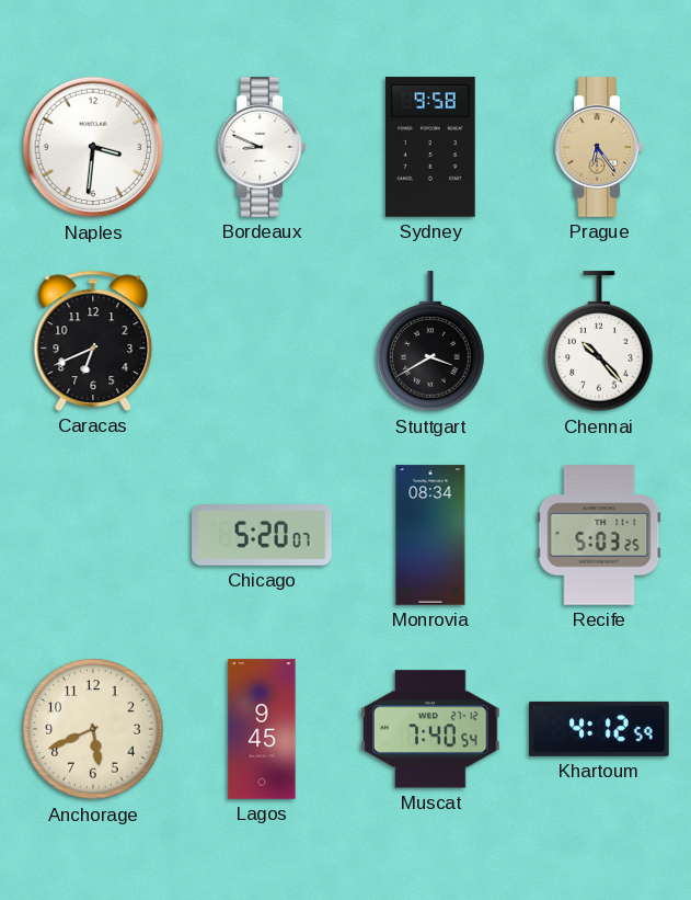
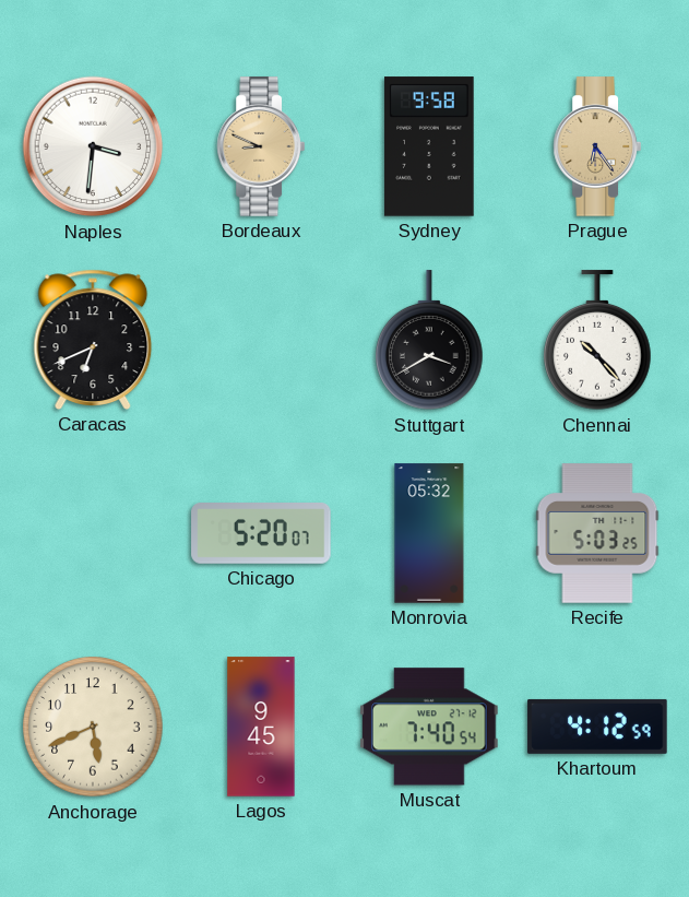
Bordeaux dial: white -> champagne (260, 146)
Monrovia: 08:34 -> 05:32 (429, 533)
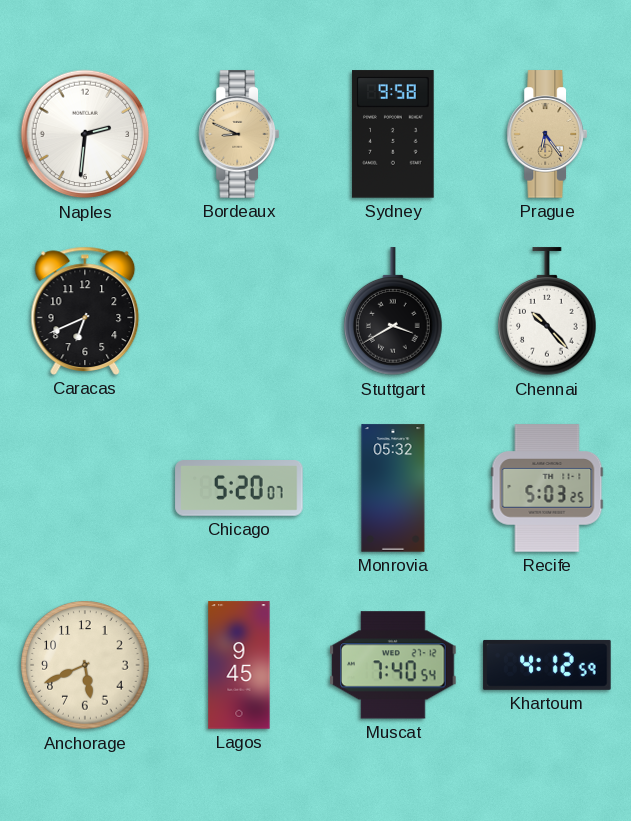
Naples: 3:31 -> 2:31 (85, 134)
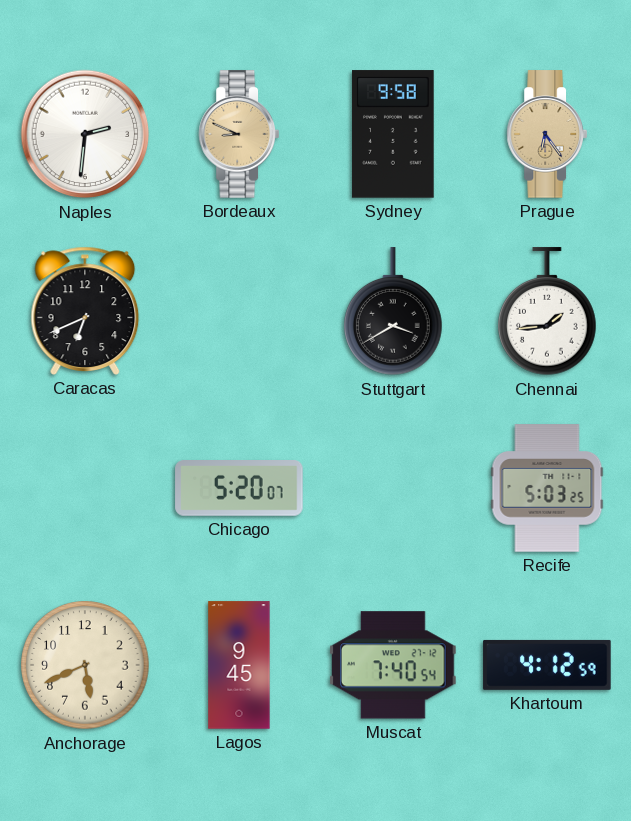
Chennai: 10:23 -> 1:44 (547, 312)
Monrovia: 05:32 -> none (393, 488)
